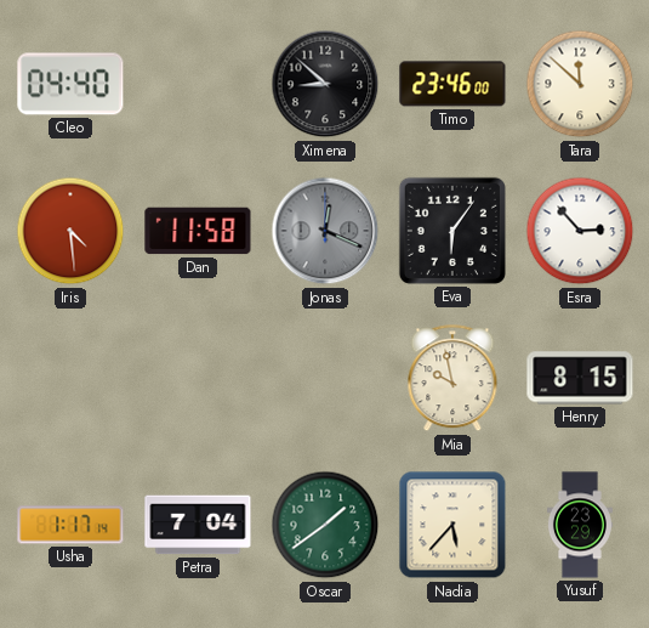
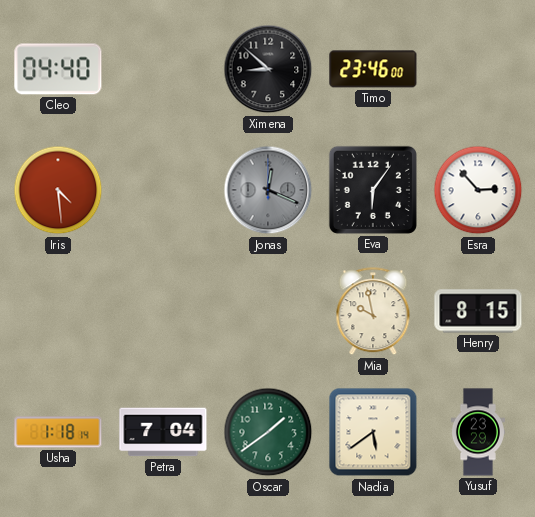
Tara: 11:52 -> none (580, 84)
Dan: 11:58 -> none (198, 231)
Usha: 1:17 -> 1:18 (58, 432)
Nadia: 5:37 -> 5:39 (373, 432)
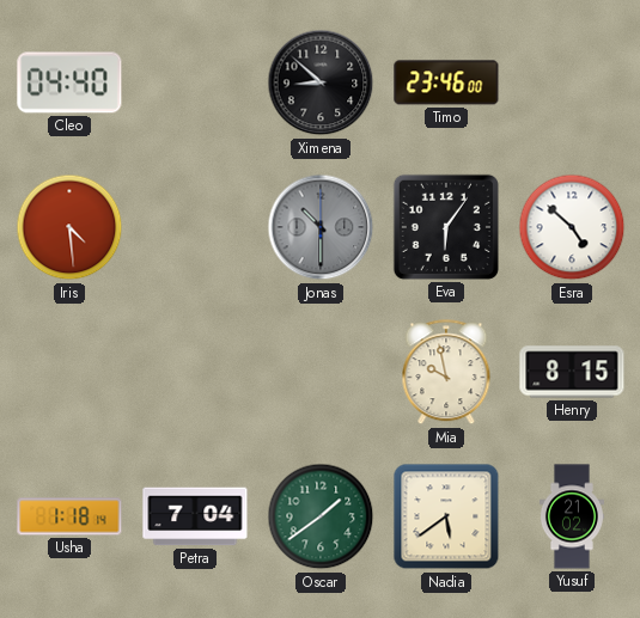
Jonas: 12:19 -> 10:30 (321, 227)
Esra: 2:53 -> 4:52 (572, 227)
Yusuf: 23:29 -> 21:02 (572, 516)
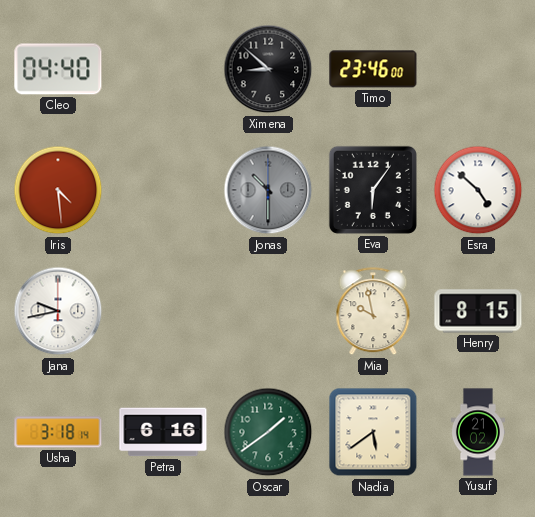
Jana: none -> 9:43 (58, 311)
Usha: 1:18 -> 3:18 (58, 432)
Petra: 7:04 -> 6:16 (163, 432)
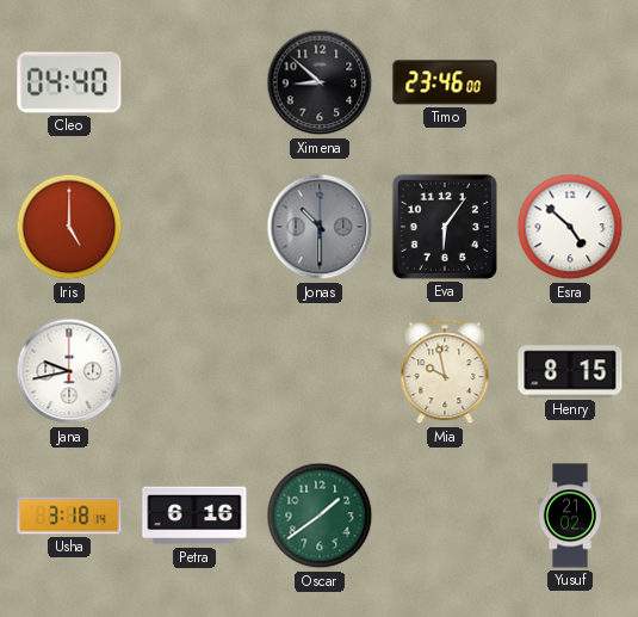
Iris: 4:29 -> 5:00 (69, 227)
Nadia: 5:39 -> none (373, 432)
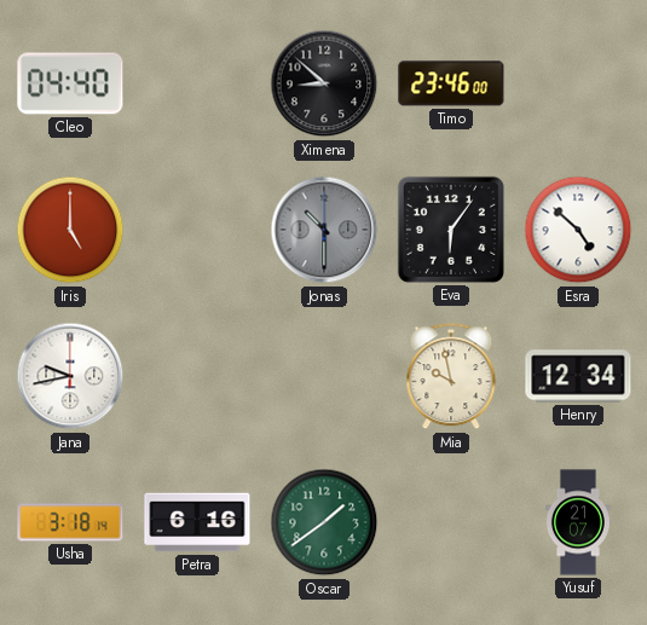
Henry: 8:15 -> 12:34 (578, 376)
Yusuf: 21:02 -> 21:07 (578, 522)
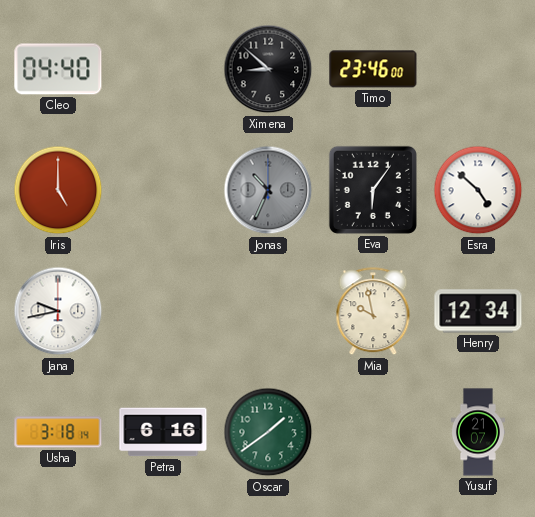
Jonas: 10:30 -> 10:34 (268, 190)
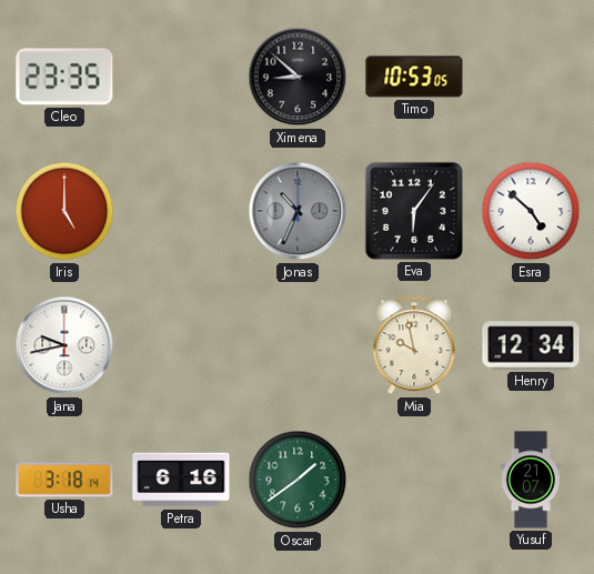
Cleo: 04:40 -> 23:35 (64, 77)
Timo: 23:46 -> 10:53 (414, 77)
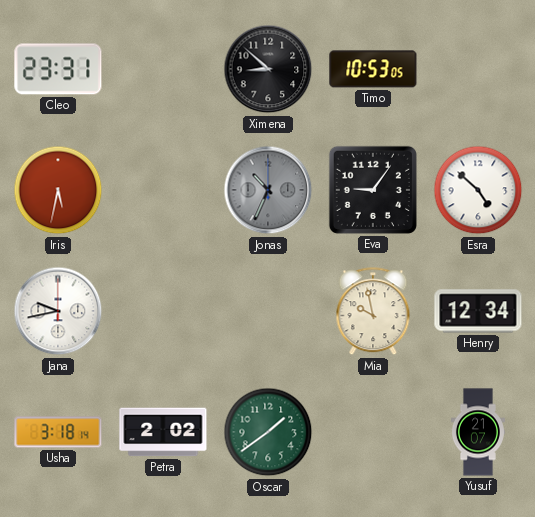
Cleo: 23:35 -> 23:31 (58, 69)
Iris: 5:00 -> 5:32 (58, 190)
Eva: 6:06 -> 9:06 (373, 190)
Petra: 6:16 -> 2:02 (163, 432)
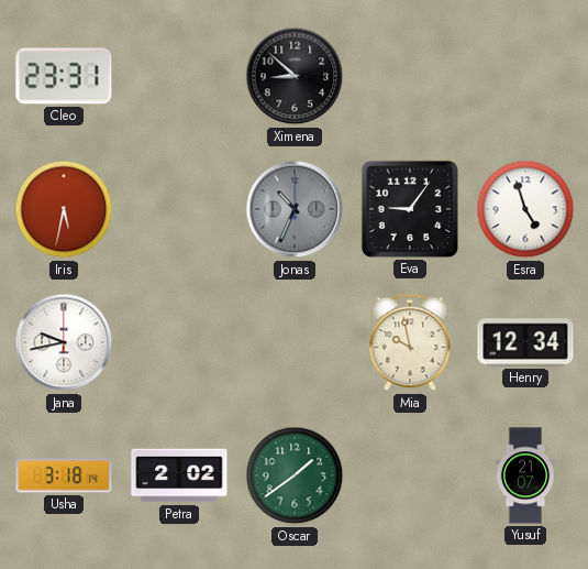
Timo: 10:53 -> none (373, 69)
Esra: 4:52 -> 4:57 (525, 209)
